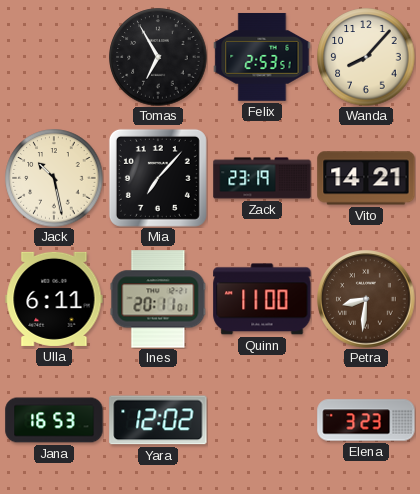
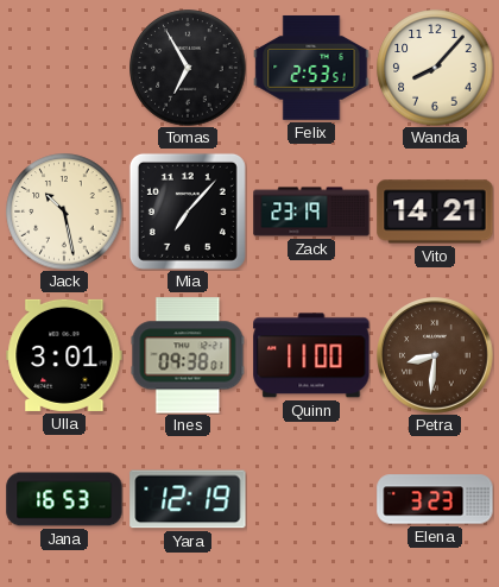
Ulla: 6:11 -> 3:01 (64, 355)
Ines: 20:11 -> 09:38 (188, 355)
Yara: 12:02 -> 12:19 (188, 499)
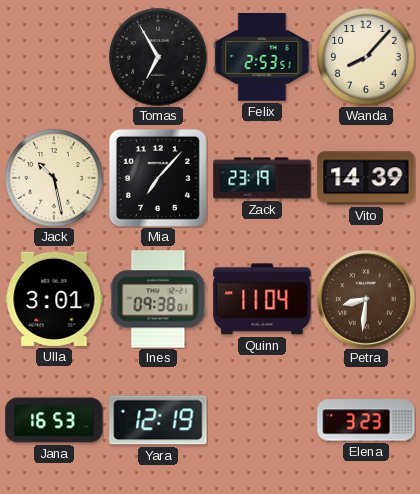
Vito: 14:21 -> 14:39 (366, 178)
Quinn: 11:00 -> 11:04 (262, 299)
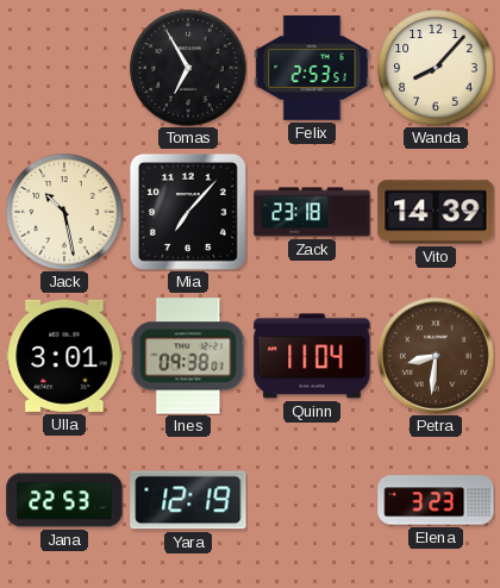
Zack: 23:19 -> 23:18 (312, 212)
Jana: 16:53 -> 22:53 (64, 500)
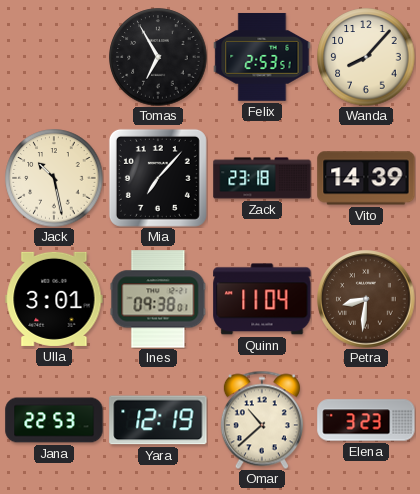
Omar: none -> 10:38 (262, 420)
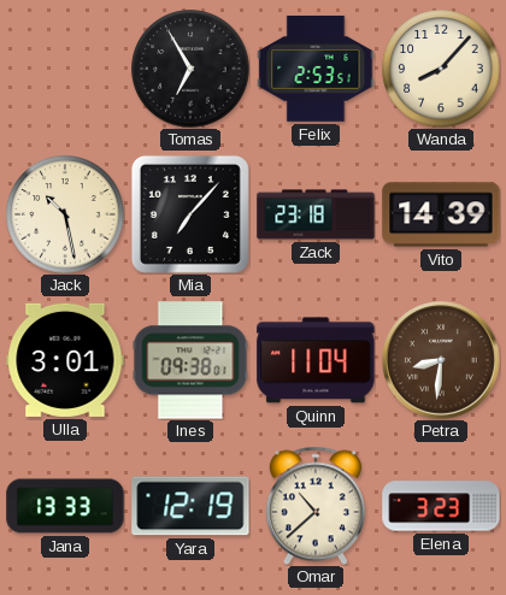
Jana: 22:53 -> 13:33 (65, 506)
